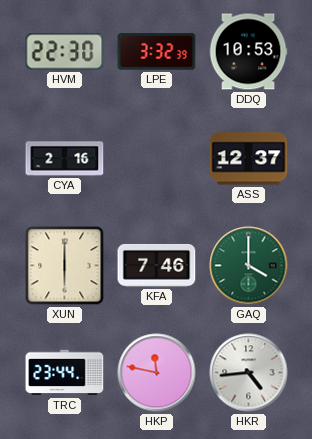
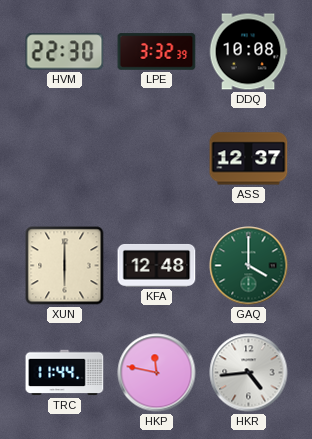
DDQ: 10:53 -> 10:08 (248, 52)
CYA: 2:16 -> none (65, 159)
KFA: 7:46 -> 12:48 (157, 265)
TRC: 23:44 -> 11:44 (65, 373)
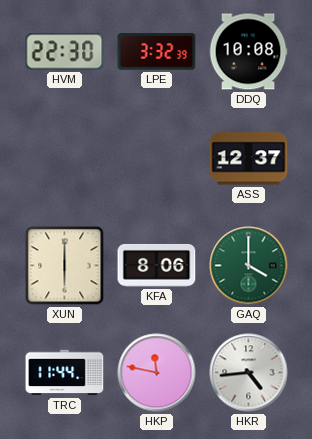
KFA: 12:48 -> 8:06 (157, 265)
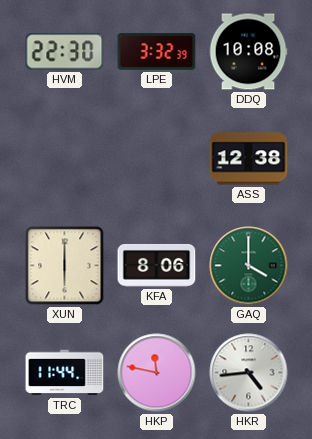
ASS: 12:37 -> 12:38 (249, 159)
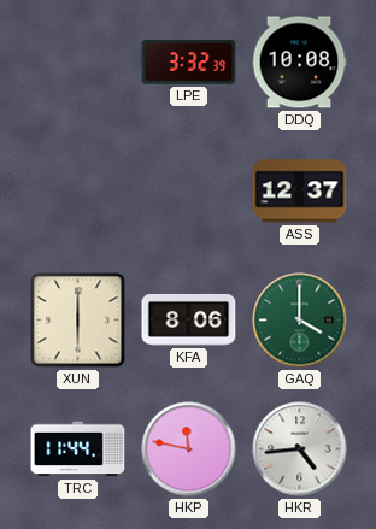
HVM: 22:30 -> none (65, 52)
ASS: 12:38 -> 12:37 (300, 192)
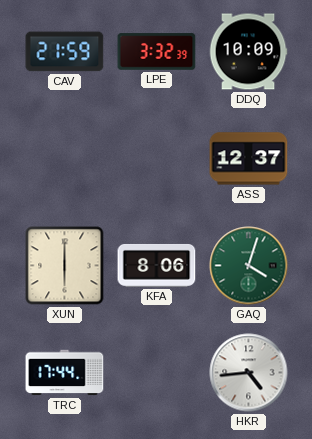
CAV: none -> 21:59 (65, 52)
DDQ: 10:08 -> 10:09 (248, 52)
GAQ: 4:00 -> 4:03 (249, 266)
TRC: 11:44 -> 17:44 (65, 373)
HKP: 11:47 -> none (189, 449)
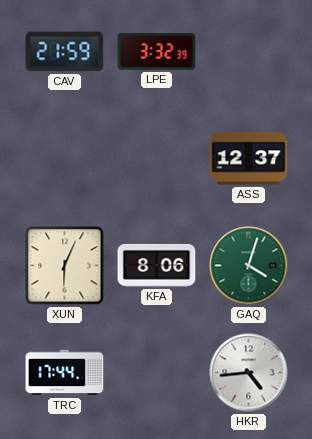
DDQ: 10:09 -> none (248, 52)
XUN: 6:00 -> 6:04 (65, 266)
